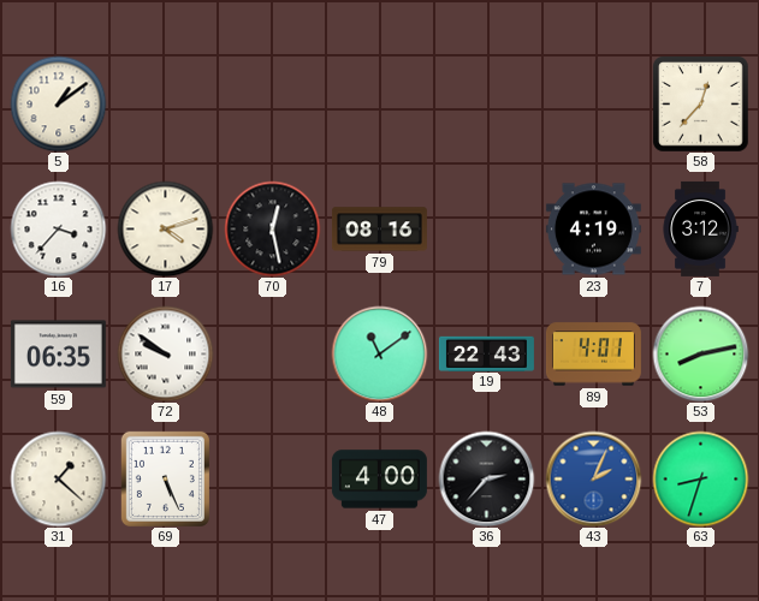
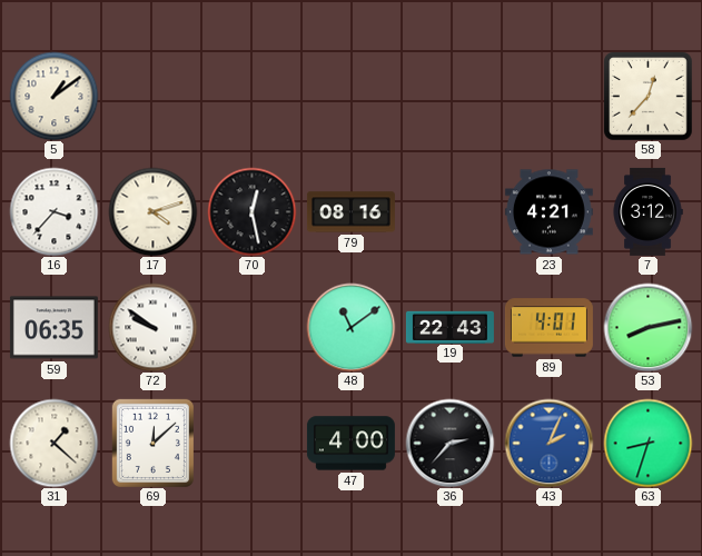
23: 4:19 -> 4:21 (548, 212)
69: 5:26 -> 12:08 (152, 443)
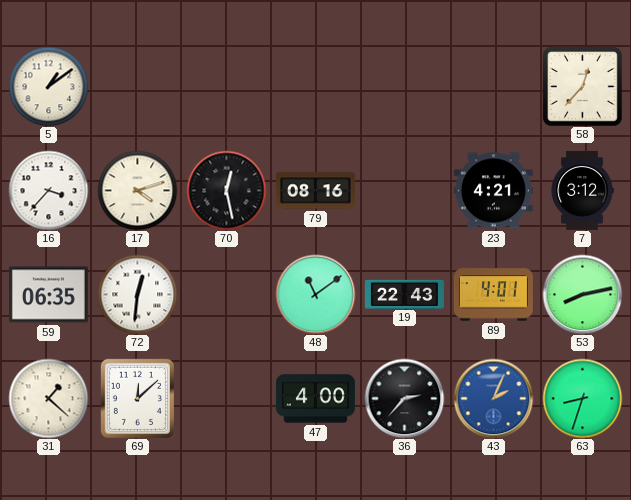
72: 9:51 -> 12:31 (137, 294)
